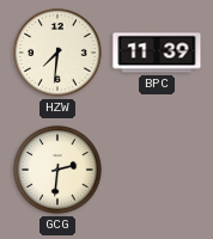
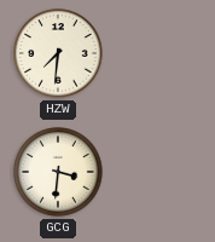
BPC: 11:39 -> none (157, 53)
GCG: 2:31 -> 3:31 (58, 172)
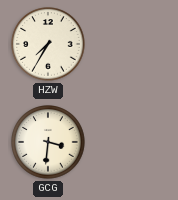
HZW: 7:31 -> 7:35 (48, 44)
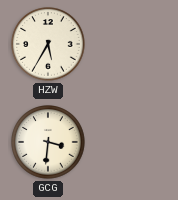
HZW: 7:35 -> 5:35 (48, 44)
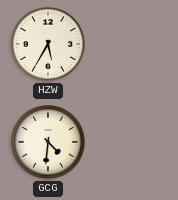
GCG: 3:31 -> 4:31 (48, 142)
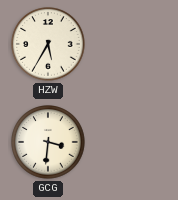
GCG: 4:31 -> 3:31 (48, 142)
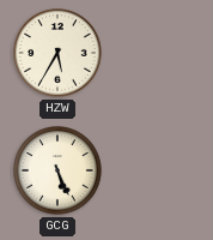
GCG: 3:31 -> 5:26 (57, 170)
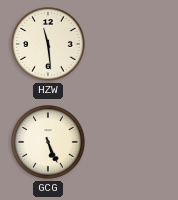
HZW: 5:35 -> 11:29 (48, 44)
